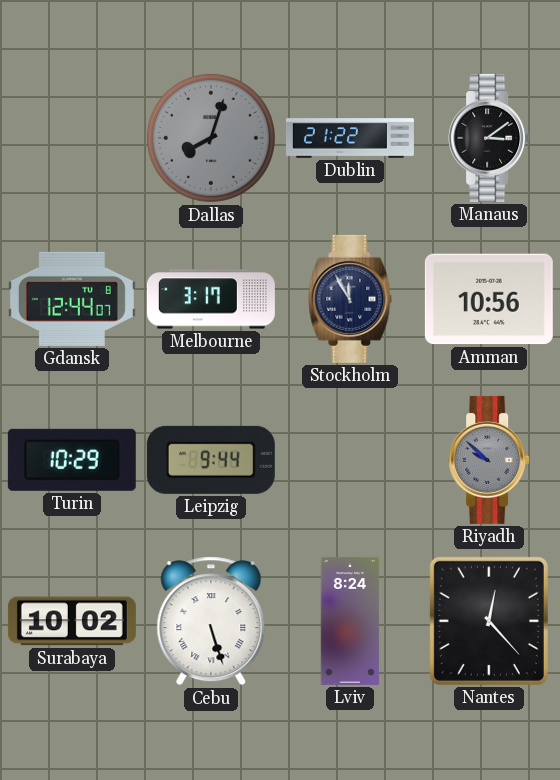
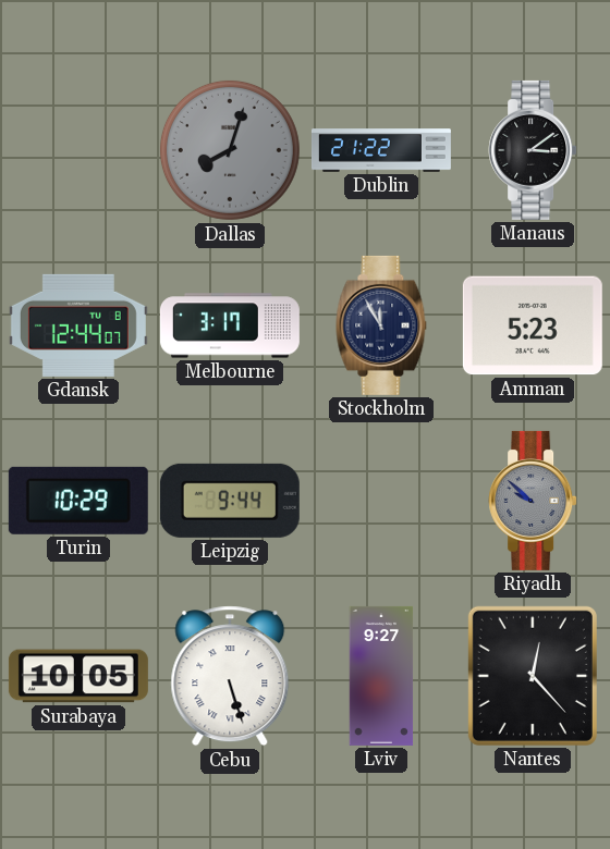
Amman: 10:56 -> 5:23 (533, 325)
Surabaya: 10:02 -> 10:05 (78, 676)
Lviv: 8:24 -> 9:27 (381, 676)
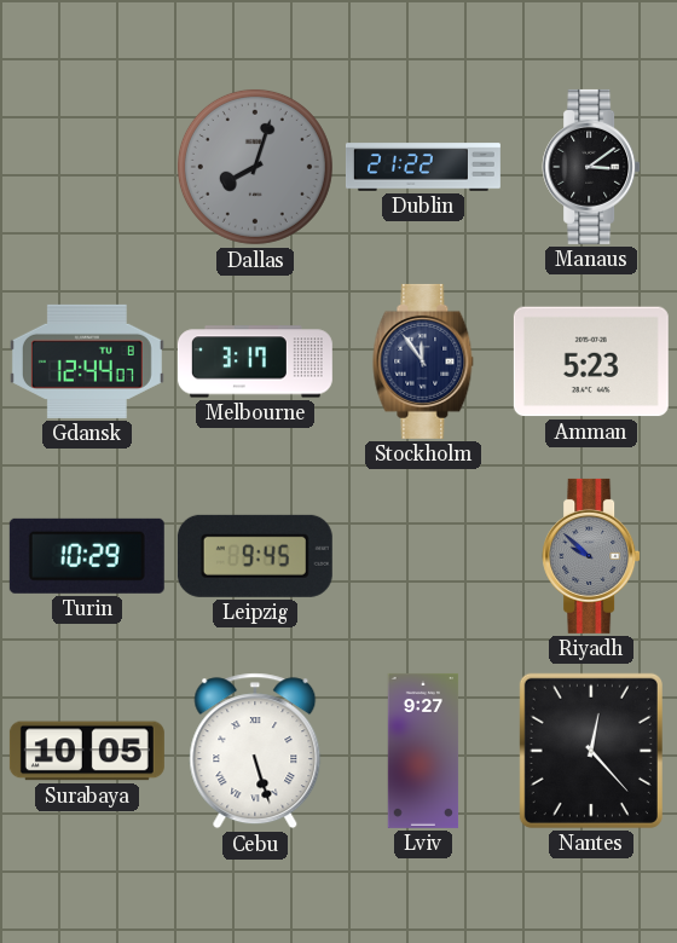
Stockholm: 11:55 -> 11:54 (423, 361)
Leipzig: 9:44 -> 9:45 (255, 556)
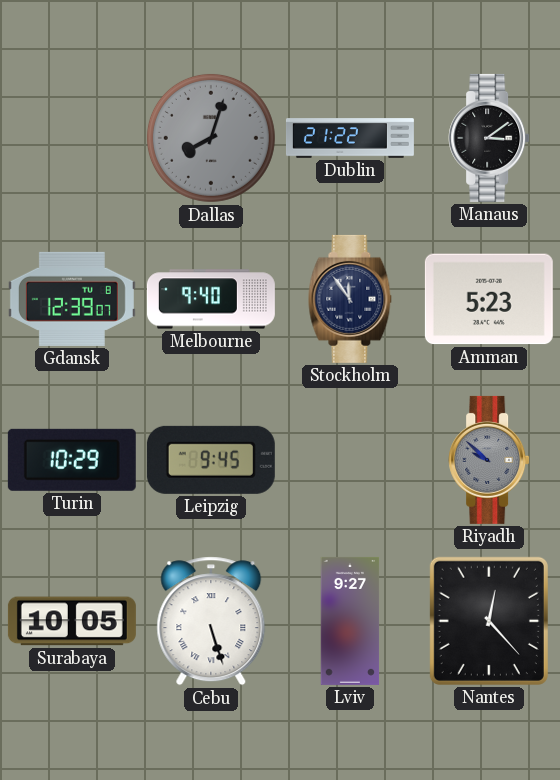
Gdansk: 12:44 -> 12:39 (72, 299)
Melbourne: 3:17 -> 9:40 (211, 299)
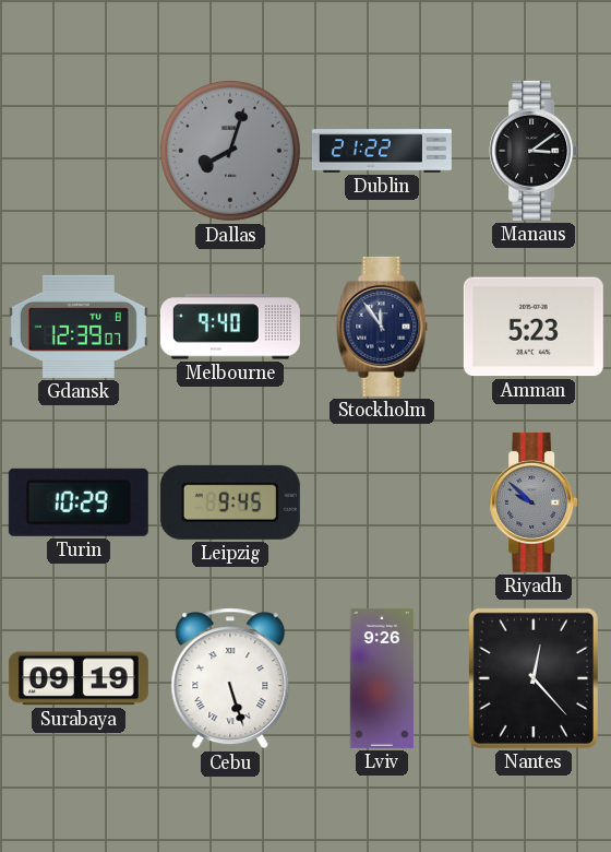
Surabaya: 10:05 -> 09:19 (79, 678)
Lviv: 9:27 -> 9:26 (382, 678)
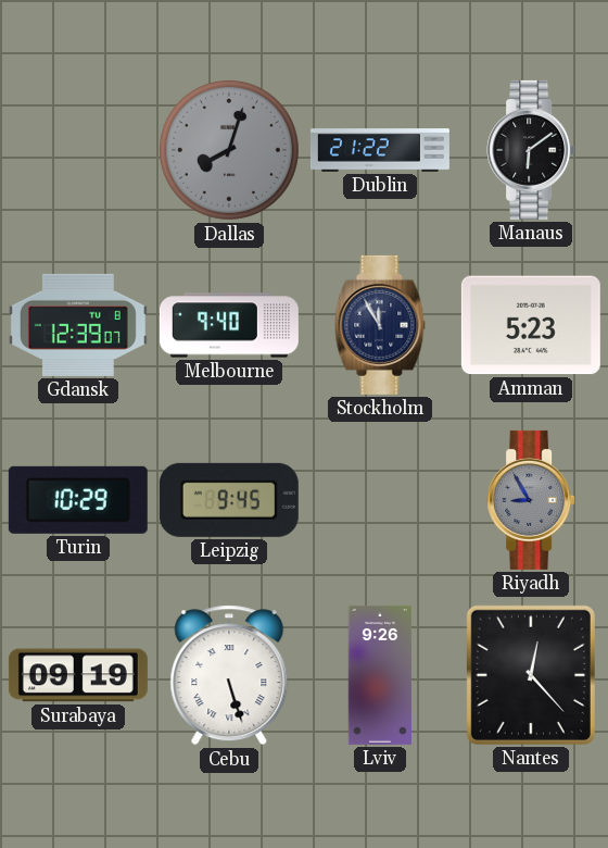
Manaus: 3:09 -> 6:09 (531, 150)
Stockholm: 11:54 -> 11:55 (380, 325)
Riyadh: 9:52 -> 8:55 (531, 500)
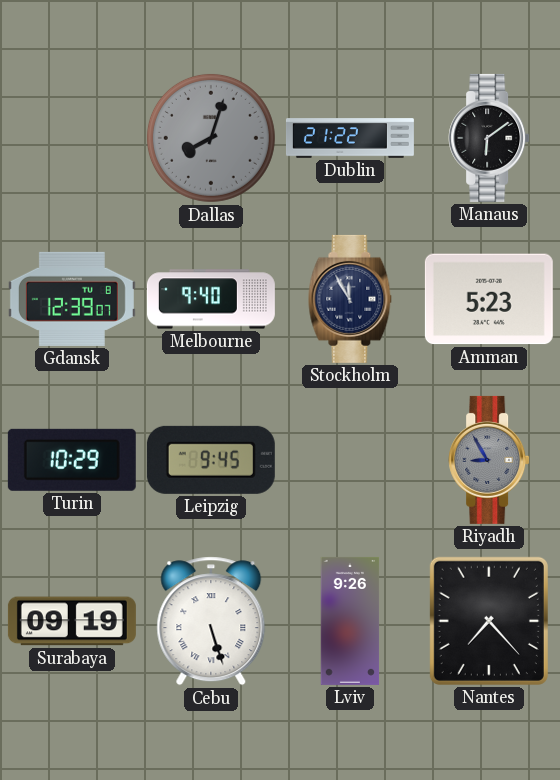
Nantes: 12:23 -> 7:23 (489, 621)
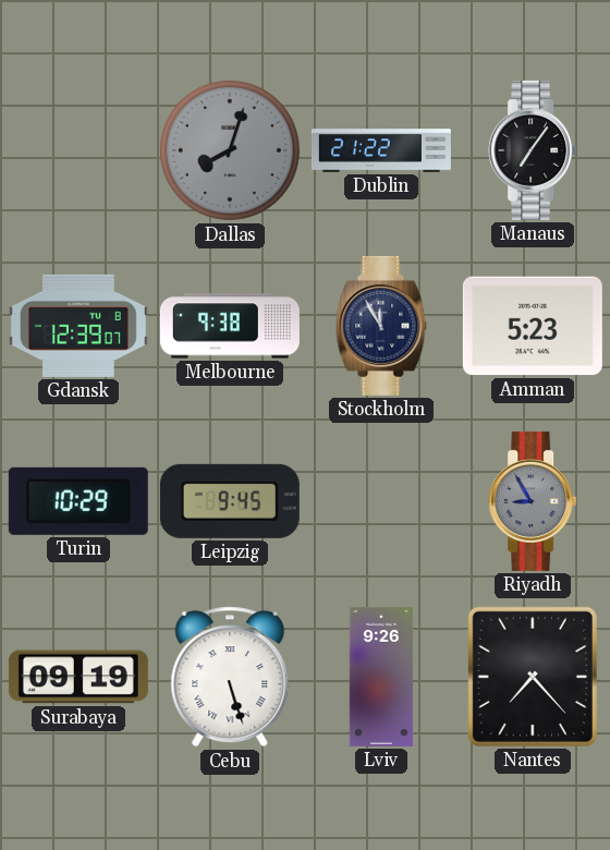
Manaus: 6:09 -> 7:06 (533, 150)
Melbourne: 9:40 -> 9:38 (230, 326)
